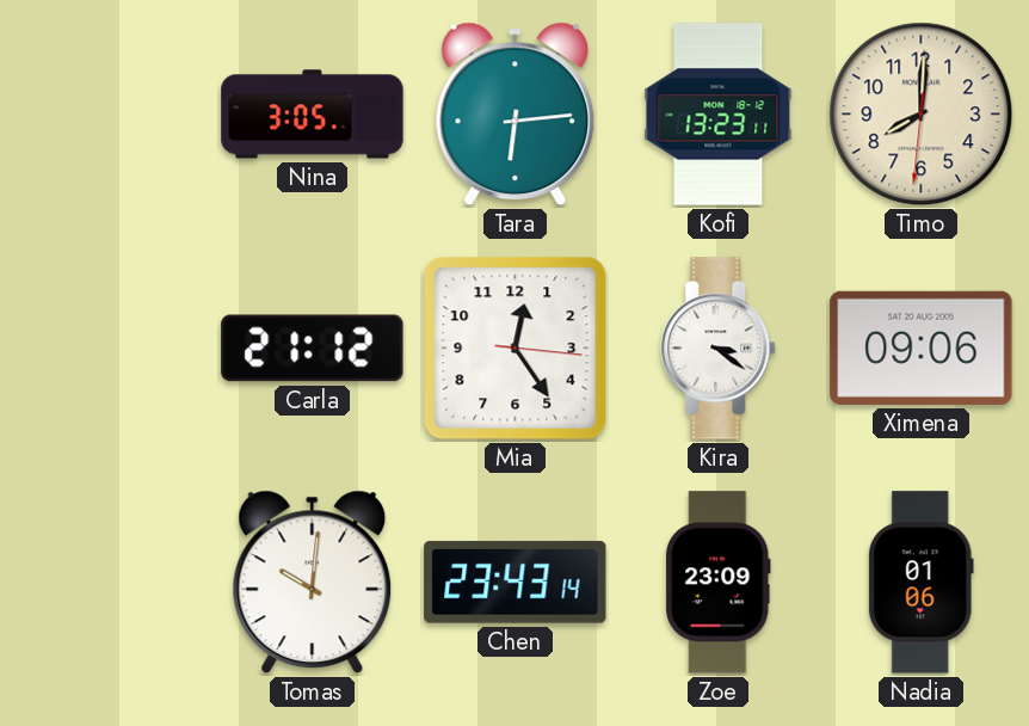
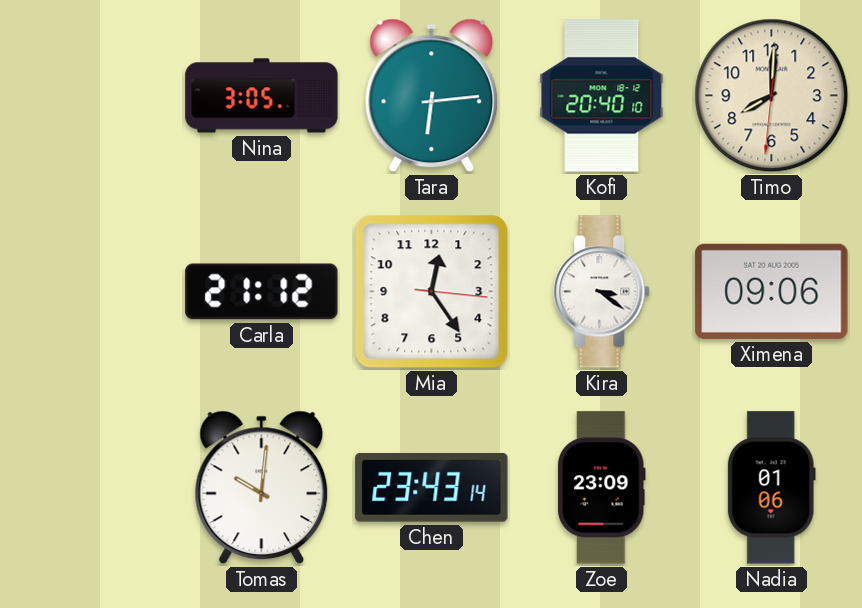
Kofi: 13:23 -> 20:40 (602, 96)
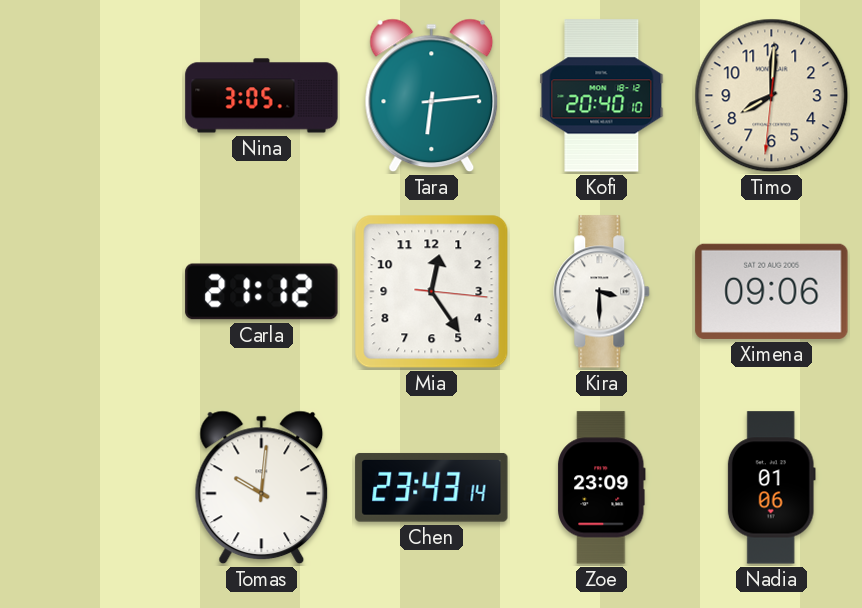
Kira: 3:21 -> 3:30 (602, 292)
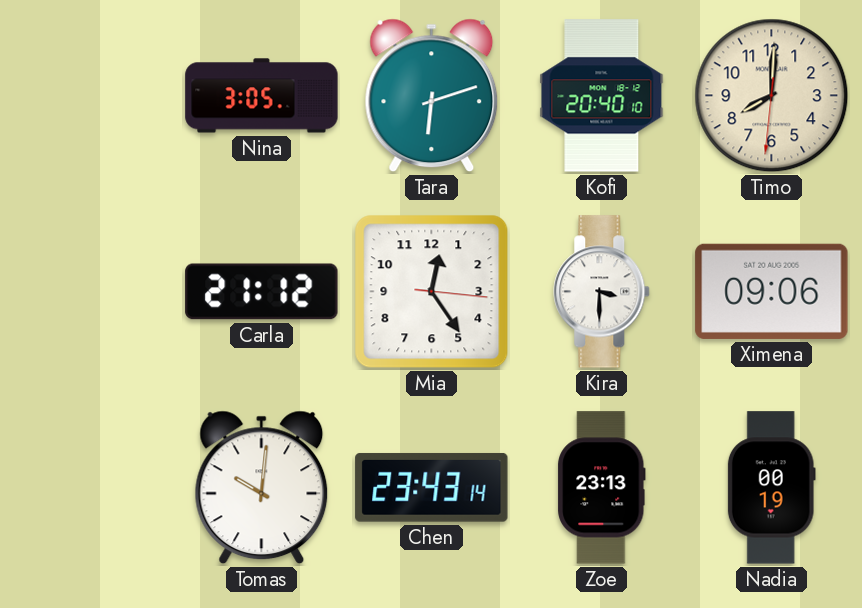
Tara: 6:14 -> 6:12 (432, 96)
Zoe: 23:09 -> 23:13 (602, 488)
Nadia: 01:06 -> 00:19 (771, 488)
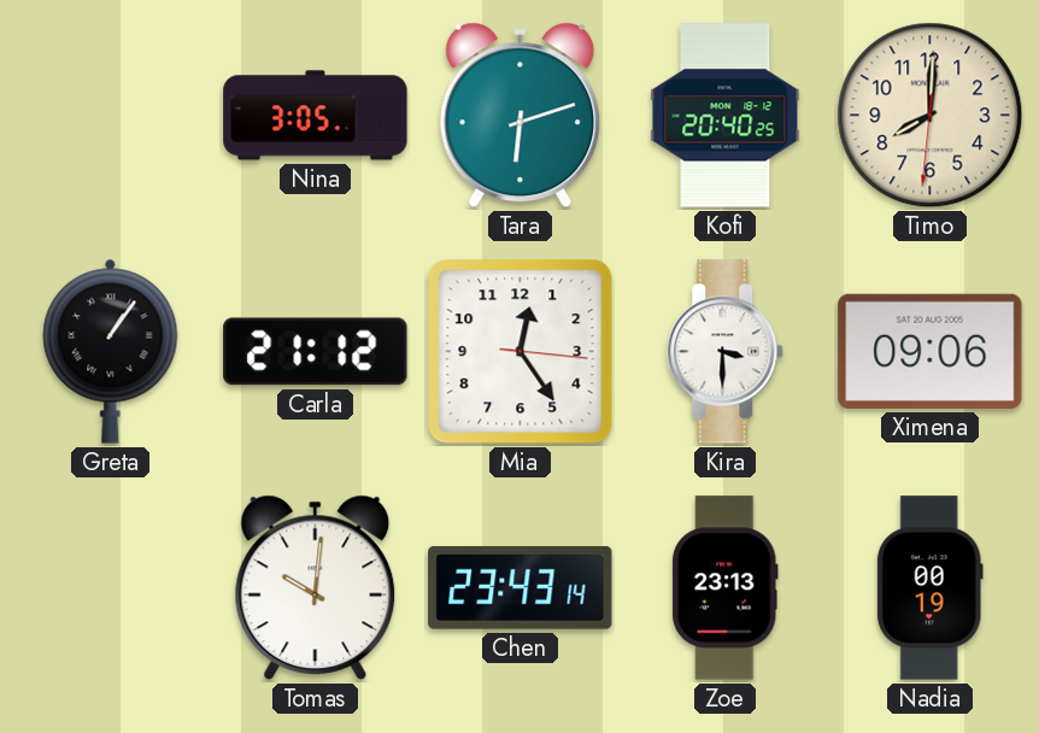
Kofi: 20:40:10 -> 20:40:25 (726, 116)
Greta: none -> 1:06 (111, 351)
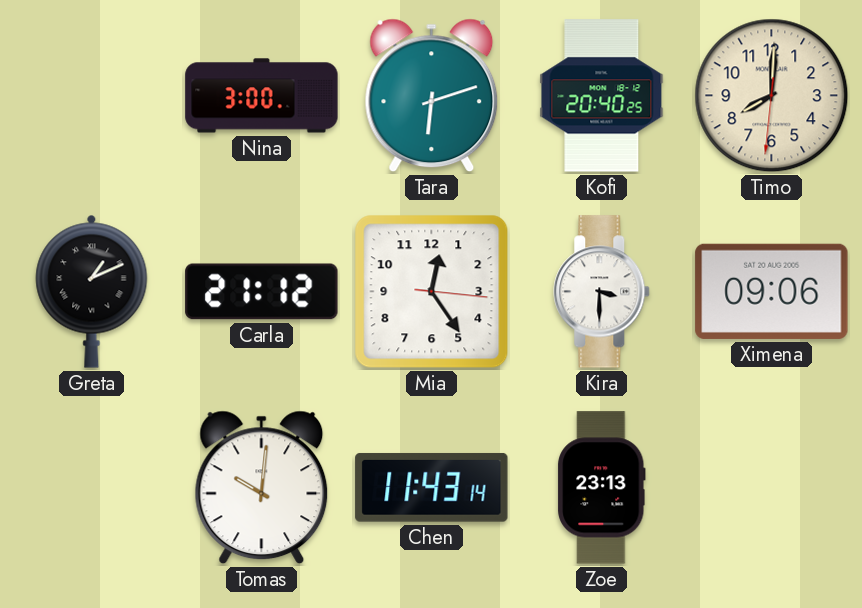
Nina: 3:05 -> 3:00 (262, 96)
Greta: 1:06 -> 1:11 (92, 291)
Chen: 23:43 -> 11:43 (432, 487)
Nadia: 00:19 -> none (929, 588)
